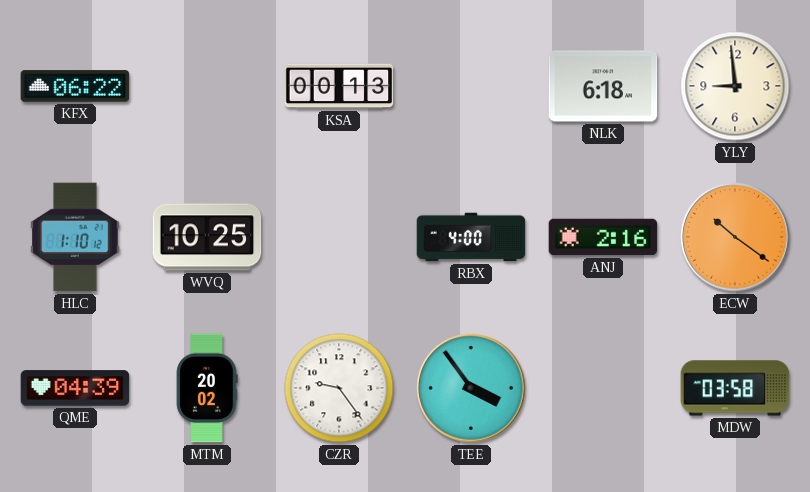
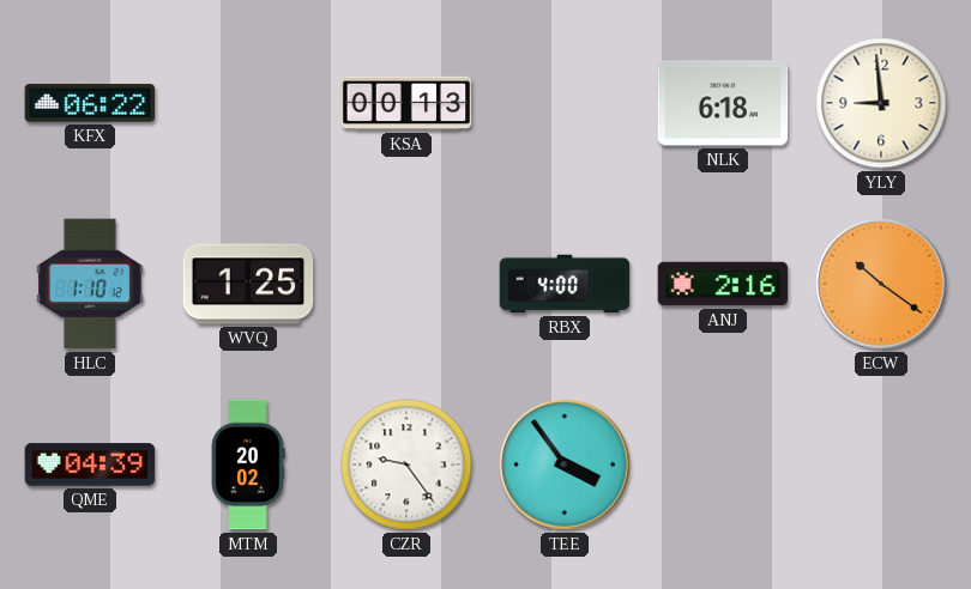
WVQ: 10:25 -> 1:25 (248, 284)
MDW: 03:58 -> none (735, 388)
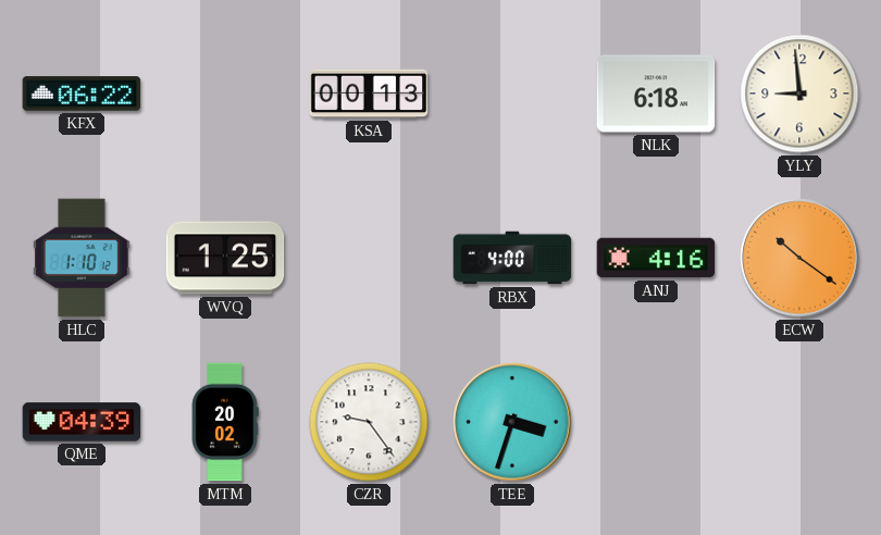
ANJ: 2:16 -> 4:16 (656, 258)
TEE: 3:54 -> 3:33 (512, 422)
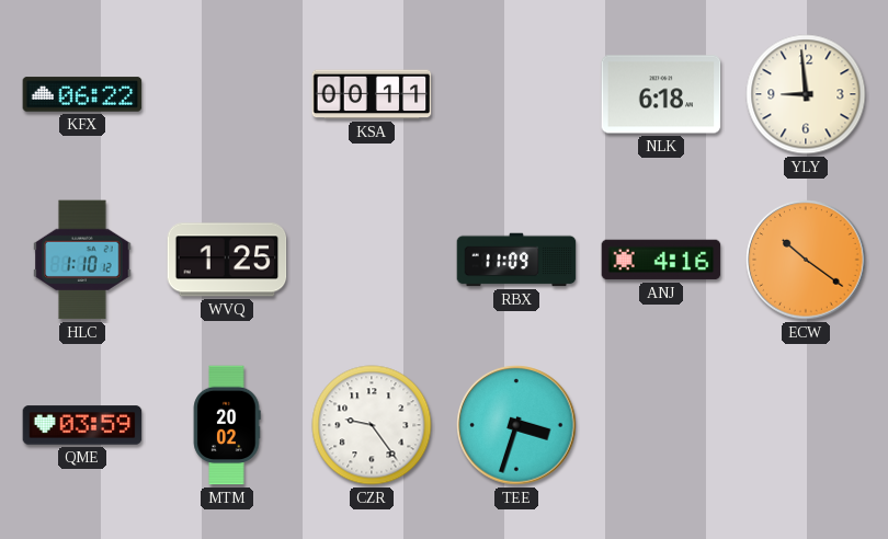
KSA: 00:13 -> 00:11 (372, 94)
RBX: 4:00 -> 11:09 (516, 260)
QME: 04:39 -> 03:59 (82, 425)
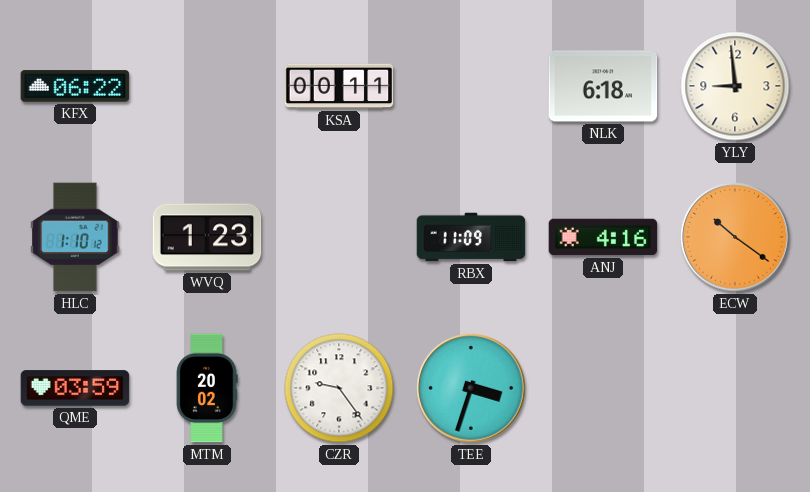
WVQ: 1:25 -> 1:23 (207, 237)
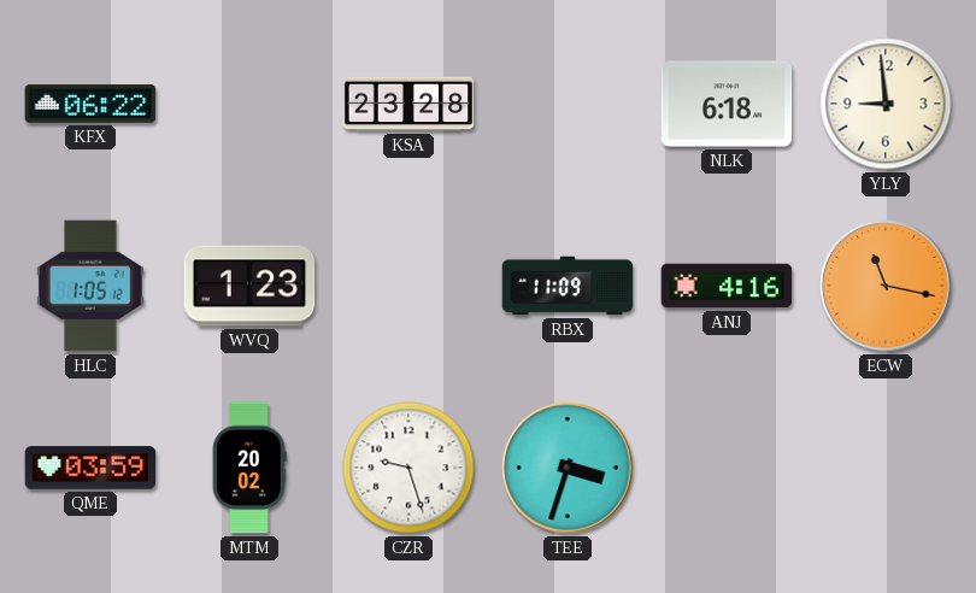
KSA: 00:11 -> 23:28 (408, 104)
HLC: 1:10 -> 1:05 (90, 286)
ECW: 10:21 -> 11:17 (886, 286)
CZR: 9:24 -> 9:27 (408, 468)
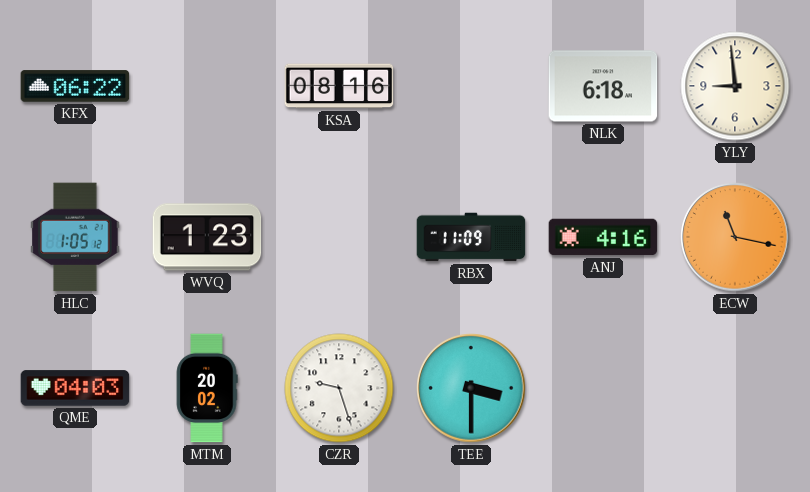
KSA: 23:28 -> 08:16 (339, 86)
QME: 03:59 -> 04:03 (75, 388)
TEE: 3:33 -> 3:30 (471, 388)
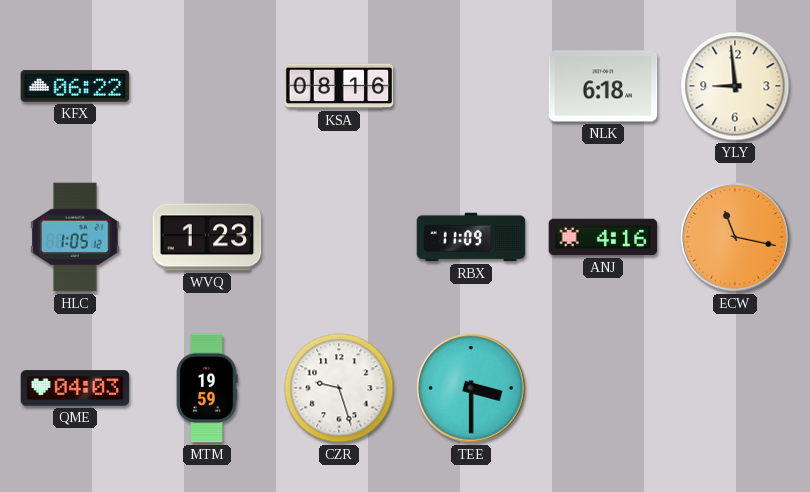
MTM: 20:02 -> 19:59 (207, 388)
